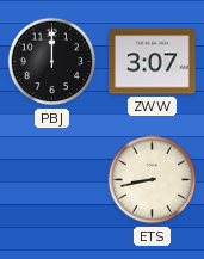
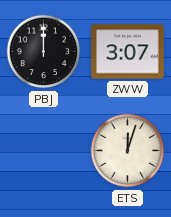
ETS: 8:43 -> 12:03 (128, 151)
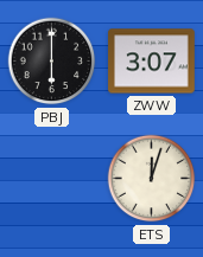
PBJ: 12:00 -> 6:00 (52, 62)
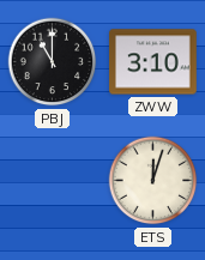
PBJ: 6:00 -> 11:00 (53, 62)
ZWW: 3:07 -> 3:10 (153, 62)
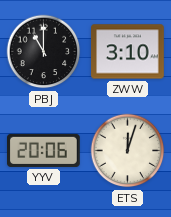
YYV: none -> 20:06 (44, 150)
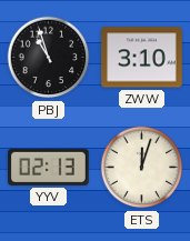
PBJ: 11:00 -> 10:57 (49, 58)
YYV: 20:06 -> 02:13 (49, 167)
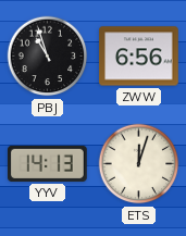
ZWW: 3:10 -> 6:56 (139, 57)
YYV: 02:13 -> 14:13 (48, 163)
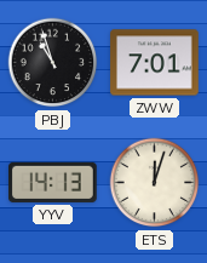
ZWW: 6:56 -> 7:01 (155, 63)
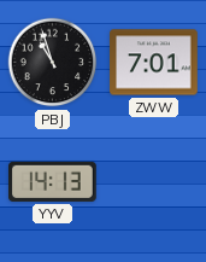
ETS: 12:03 -> none (155, 183)
